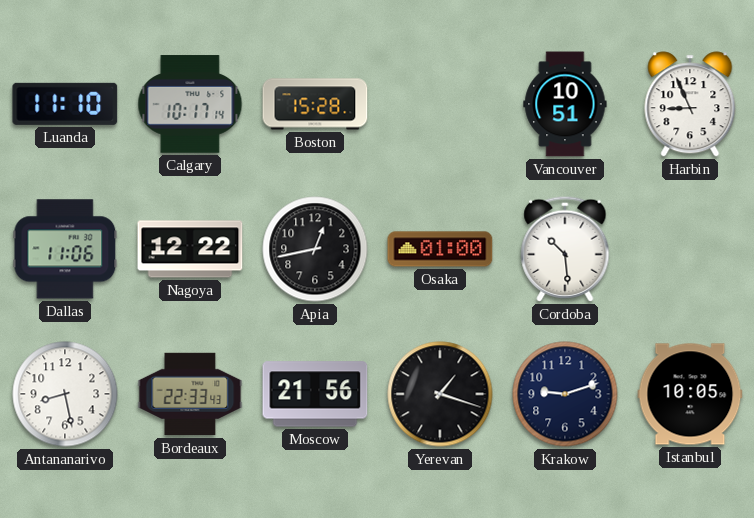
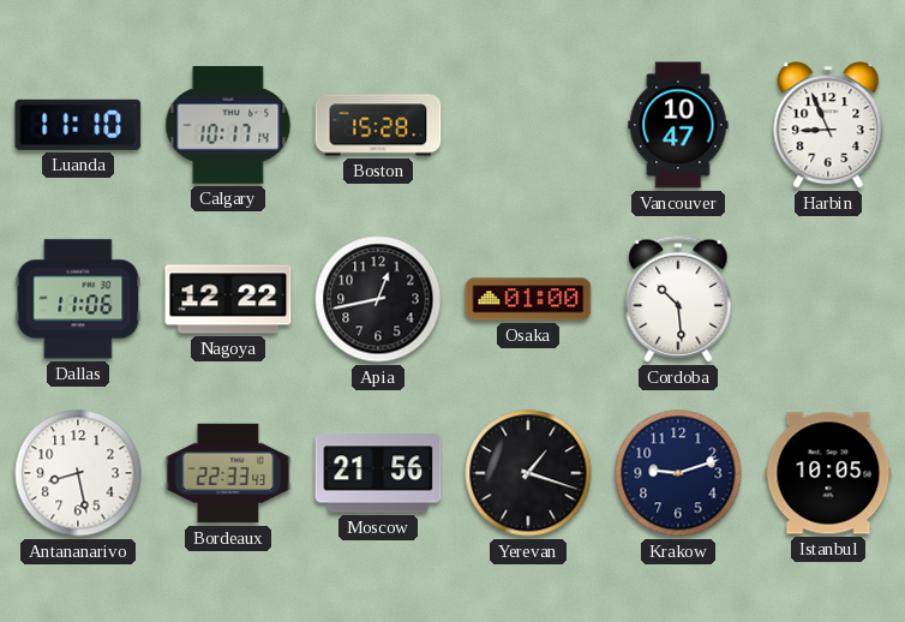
Vancouver: 10:51 -> 10:47 (678, 125)
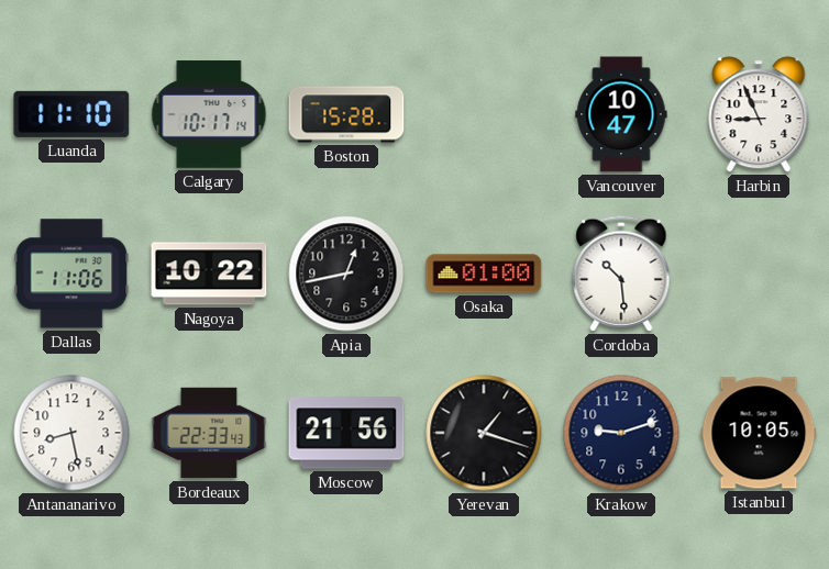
Nagoya: 12:22 -> 10:22 (209, 274)
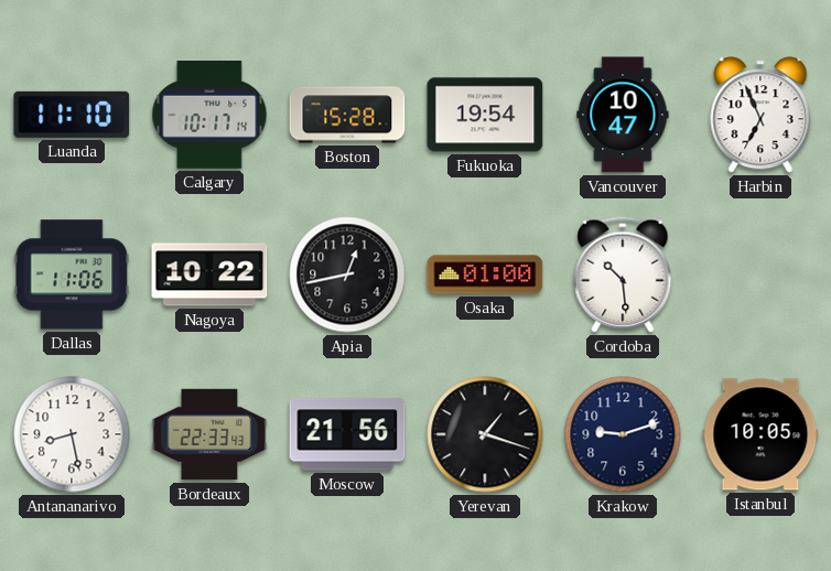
Fukuoka: none -> 19:54 (485, 115)
Harbin: 8:56 -> 6:56 (760, 115)
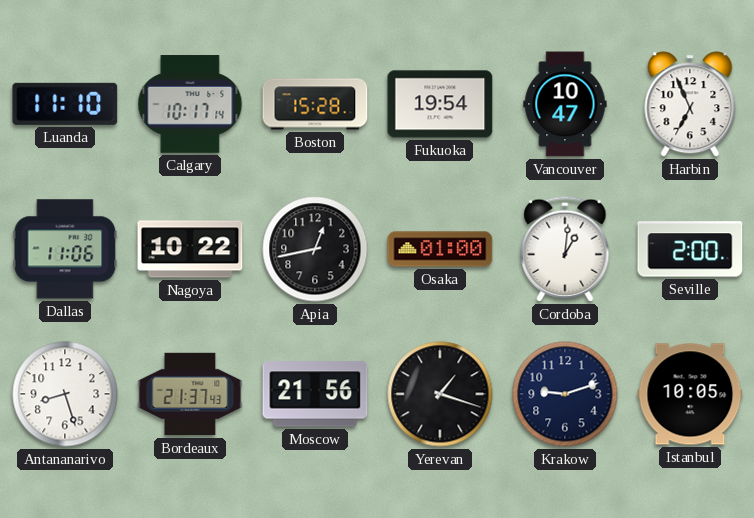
Cordoba: 10:29 -> 1:01 (565, 249)
Seville: none -> 2:00 (690, 249)
Antananarivo: 8:28 -> 8:27 (65, 394)
Bordeaux: 22:33 -> 21:37 (190, 394)
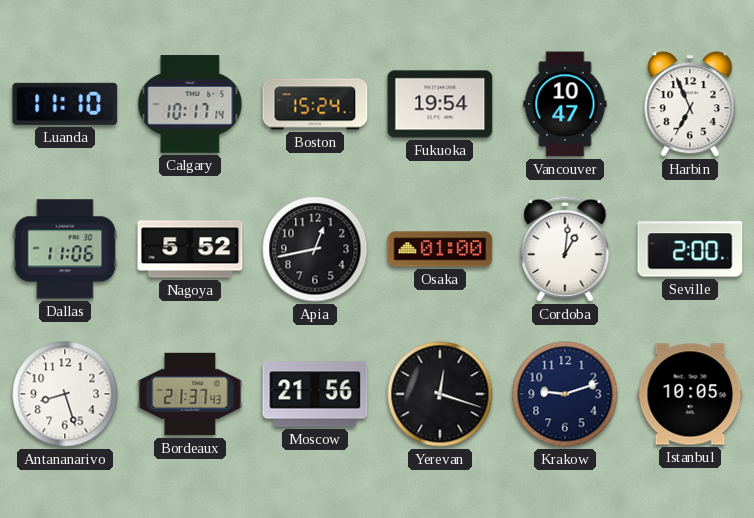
Boston: 15:28 -> 15:24 (315, 104)
Nagoya: 10:22 -> 5:52 (190, 249)
Yerevan: 1:18 -> 12:18 (440, 394)
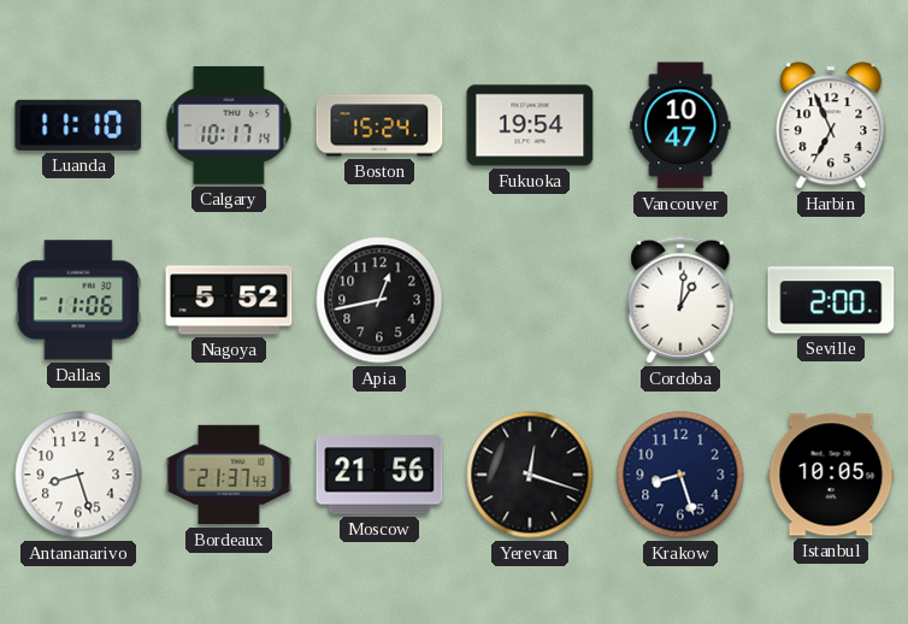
Osaka: 01:00 -> none (440, 249)
Krakow: 9:12 -> 8:27 (680, 475)
